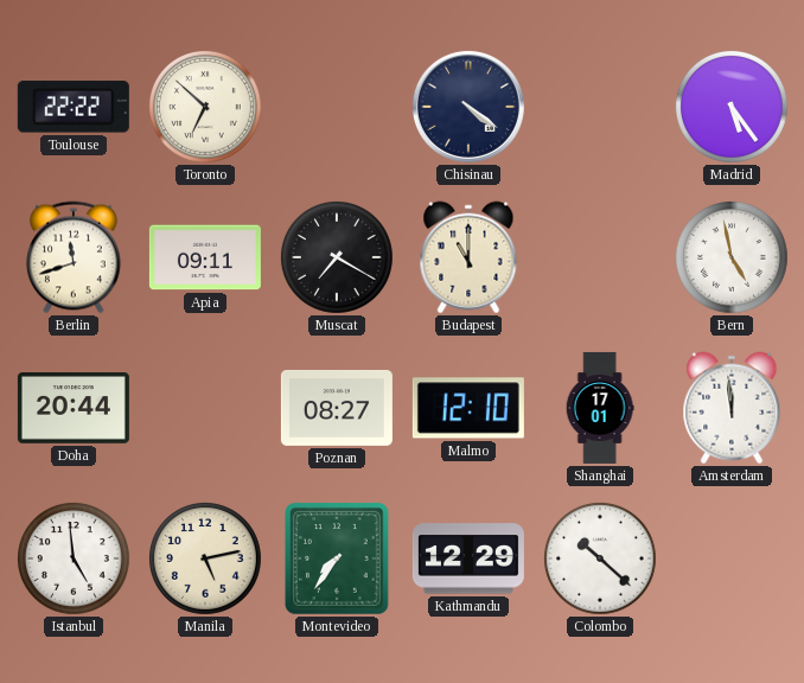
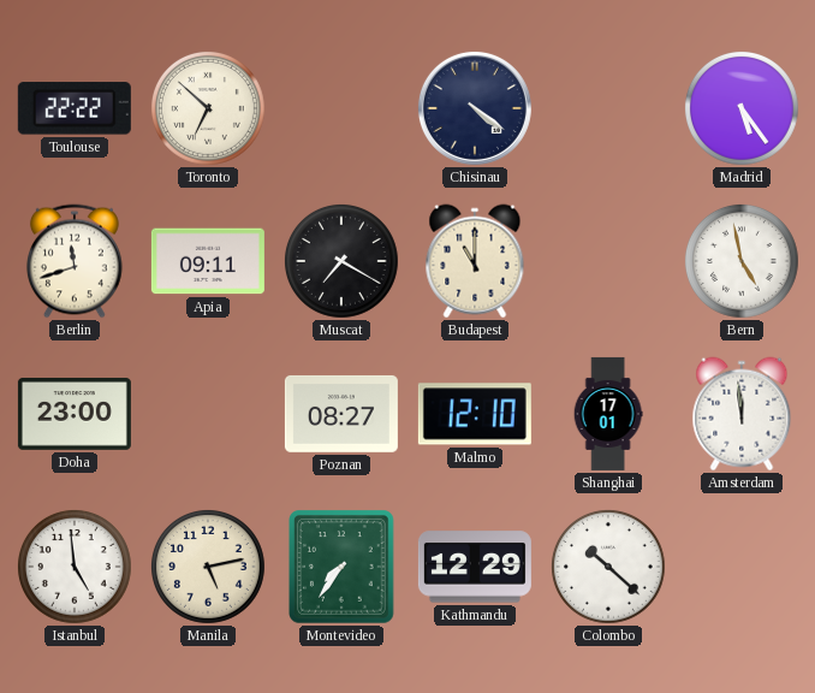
Doha: 20:44 -> 23:00 (75, 415)
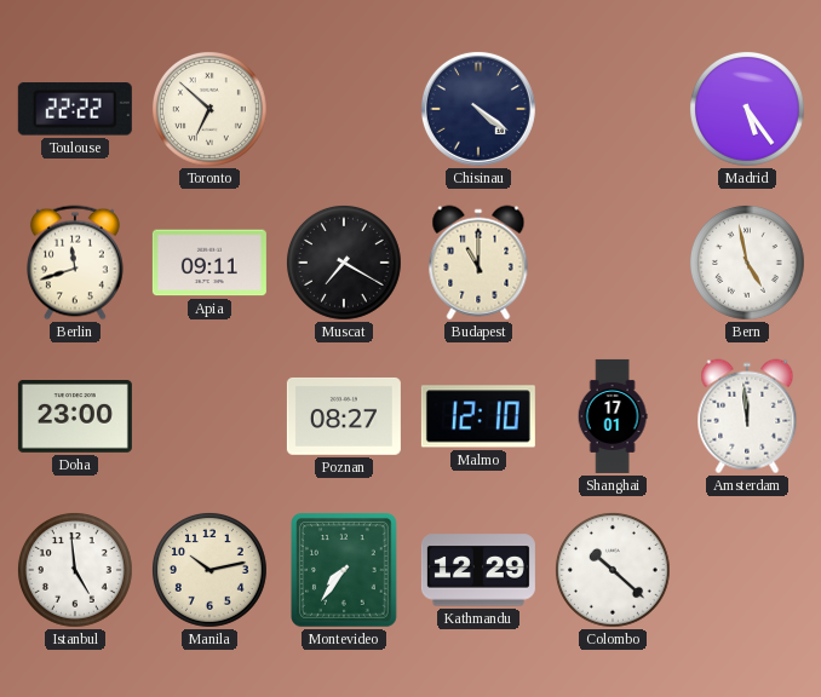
Manila: 5:13 -> 10:13 (209, 570)
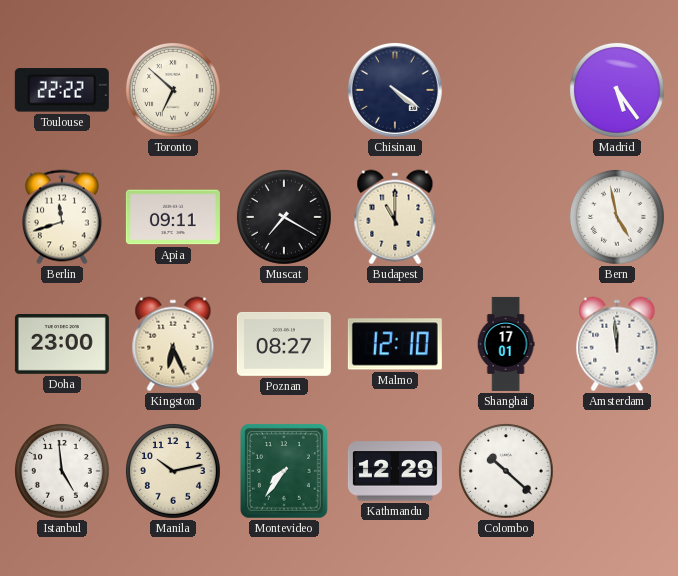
Kingston: none -> 6:26 (173, 344)
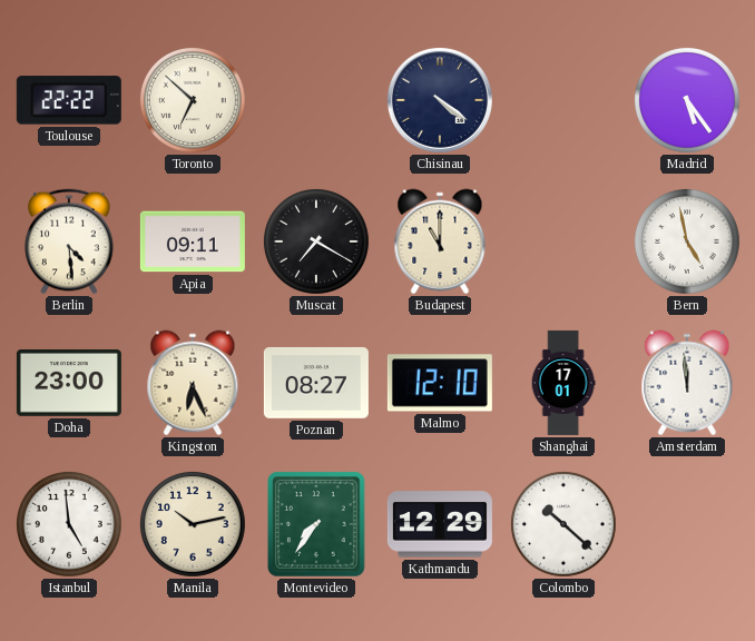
Berlin: 11:42 -> 4:29 (69, 241)
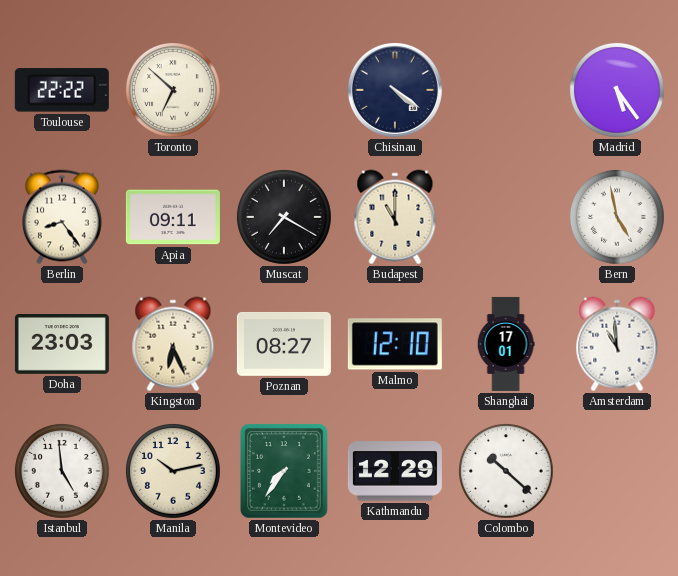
Berlin: 4:29 -> 8:24 (62, 217)
Doha: 23:00 -> 23:03 (62, 345)
Amsterdam: 11:59 -> 10:59 (617, 344)
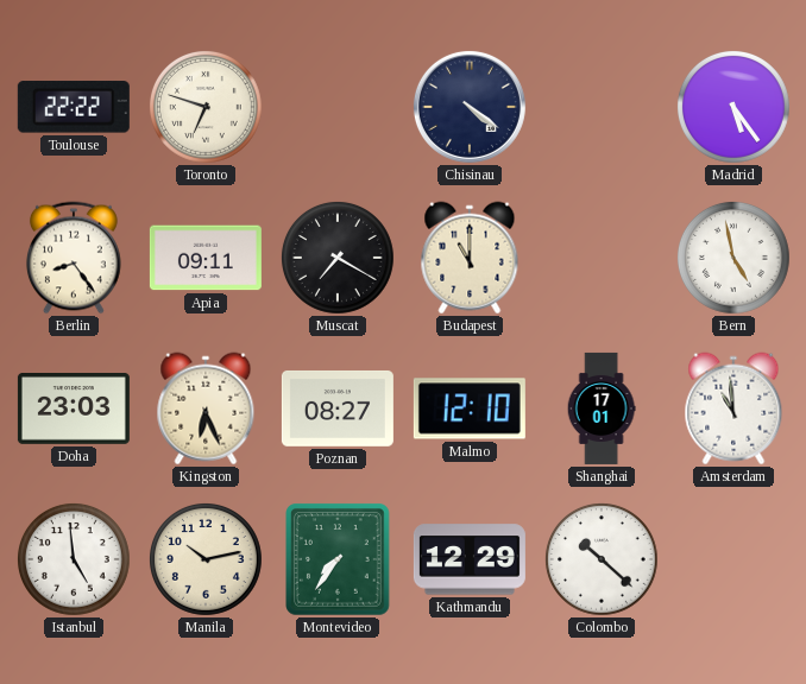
Toronto: 6:52 -> 6:48 (206, 107)
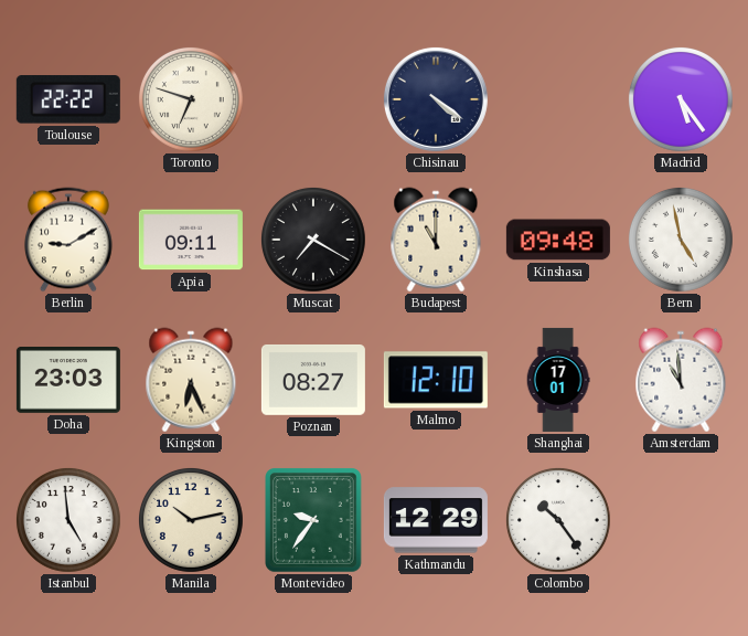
Berlin: 8:24 -> 9:10 (68, 240)
Kinshasa: none -> 09:48 (558, 240)
Montevideo: 7:36 -> 9:36 (314, 520)
Colombo: 10:22 -> 10:24 (558, 520)
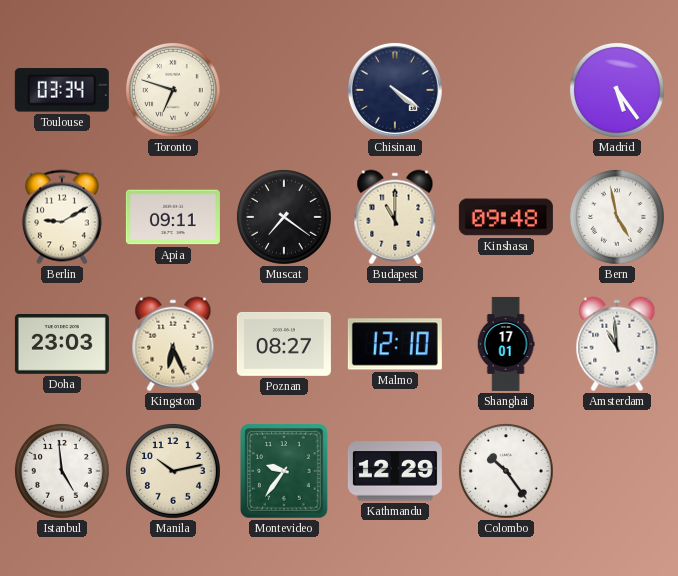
Toulouse: 22:22 -> 03:34 (62, 90)
Muscat: 7:20 -> 7:21 (284, 217)
